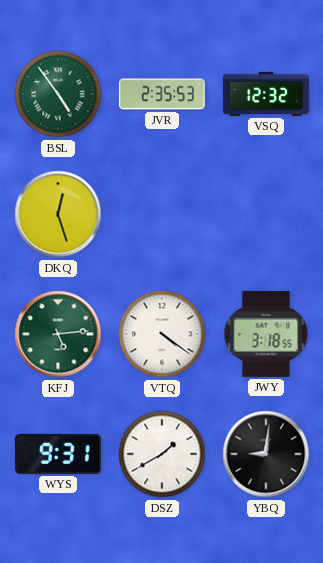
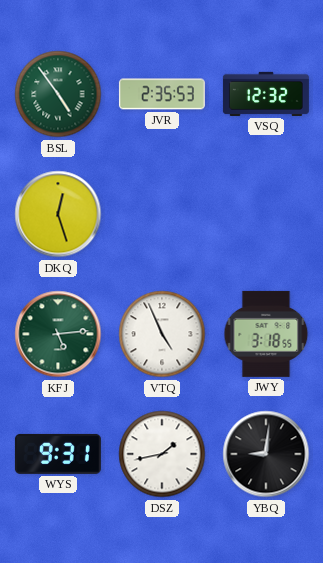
VTQ: 4:21 -> 4:56 (162, 334)
DSZ: 1:40 -> 1:43 (162, 454)
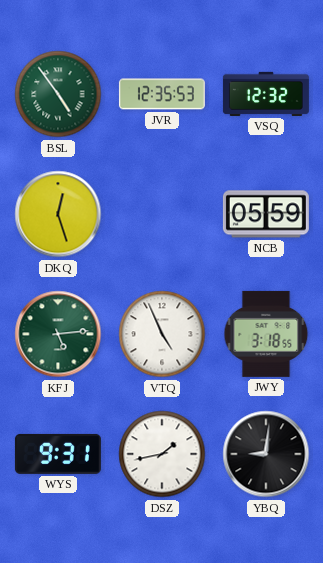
JVR: 2:35 -> 12:35 (162, 94)
NCB: none -> 05:59 (266, 214)
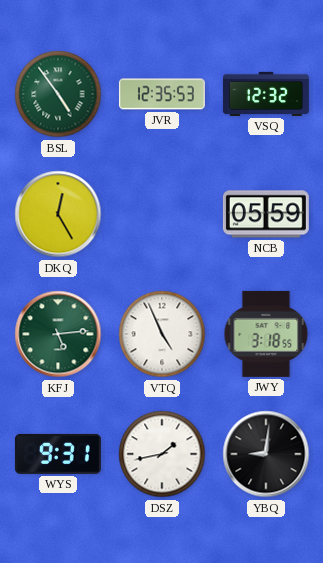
DKQ: 12:27 -> 12:25 (58, 214)
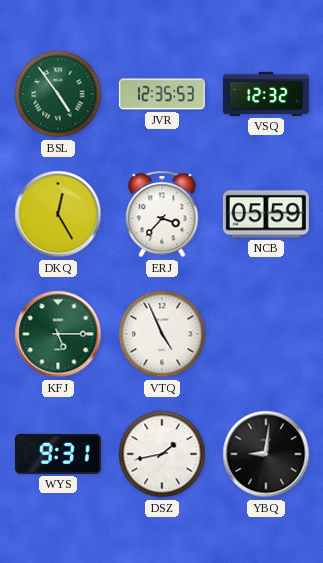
ERJ: none -> 3:37 (162, 214)
KFJ: 5:14 -> 5:15 (58, 334)
JWY: 3:18 -> none (266, 334)
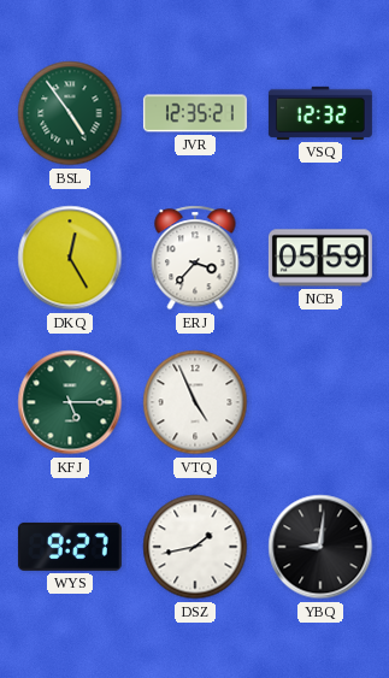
JVR: 12:35:53 -> 12:35:21 (195, 113)
WYS: 9:31 -> 9:27 (70, 547)
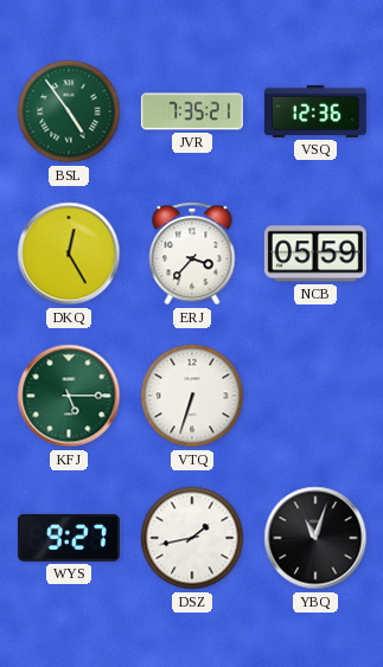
JVR: 12:35 -> 7:35 (192, 111)
VSQ: 12:32 -> 12:36 (315, 111)
VTQ: 4:56 -> 6:33 (192, 396)
YBQ: 9:01 -> 11:03 (315, 538)
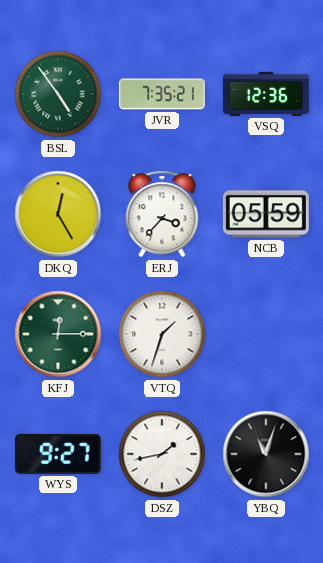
KFJ: 5:15 -> 12:15 (58, 334)
VTQ: 6:33 -> 1:33 (162, 334)
